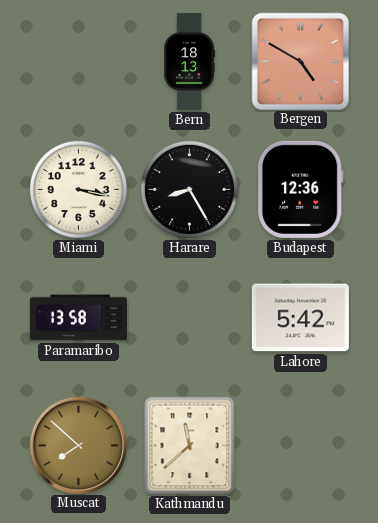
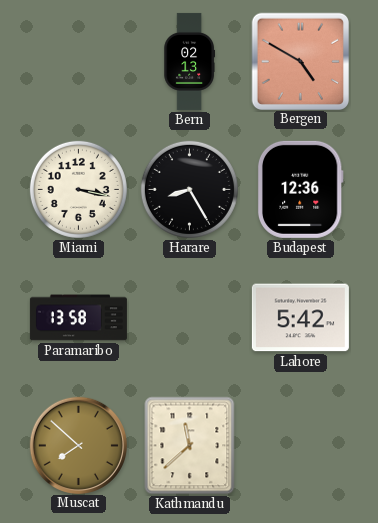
Bern: 18:13 -> 02:13 (189, 61)
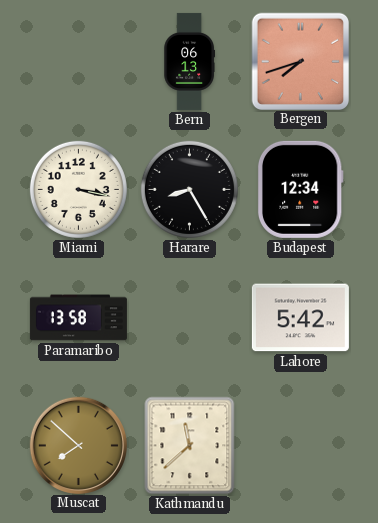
Bern: 02:13 -> 06:13 (189, 61)
Bergen: 4:50 -> 7:42 (300, 61)
Budapest: 12:36 -> 12:34 (300, 189)
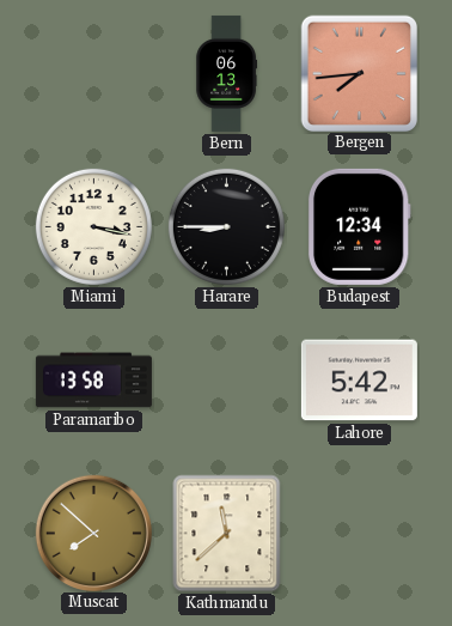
Bergen: 7:42 -> 7:44 (359, 73)
Harare: 8:25 -> 8:45 (226, 226)
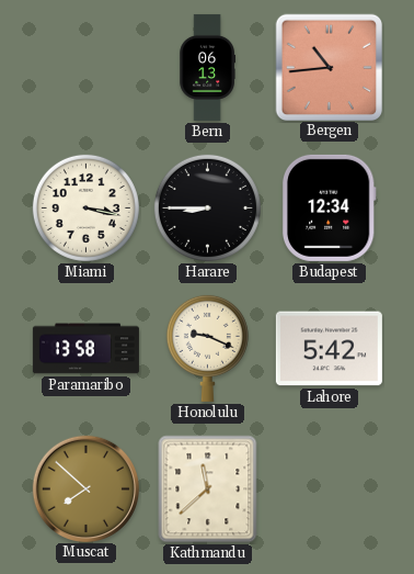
Bergen: 7:44 -> 10:44 (329, 67)
Honolulu: none -> 9:19 (207, 348)
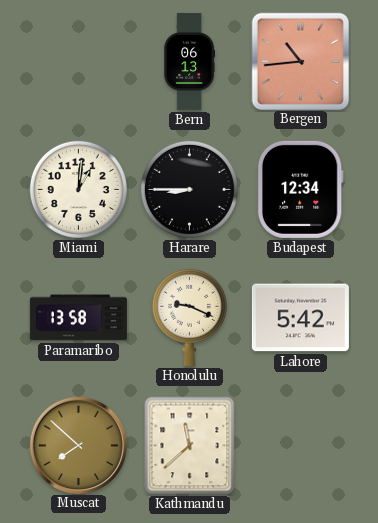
Miami: 3:17 -> 1:01 (78, 189)
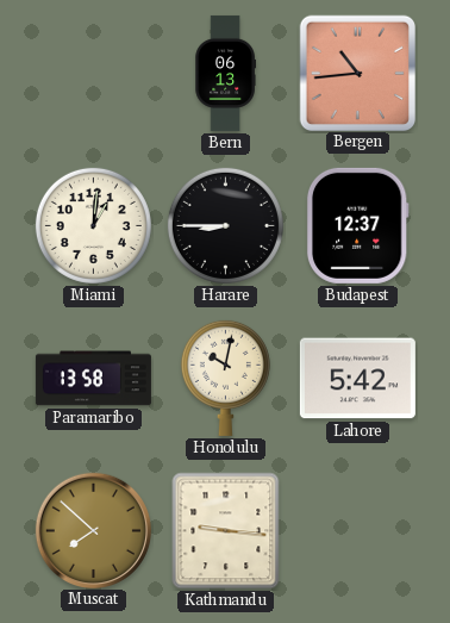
Budapest: 12:34 -> 12:37 (357, 225)
Honolulu: 9:19 -> 10:02 (225, 378)
Kathmandu: 11:38 -> 9:16 (226, 531)
